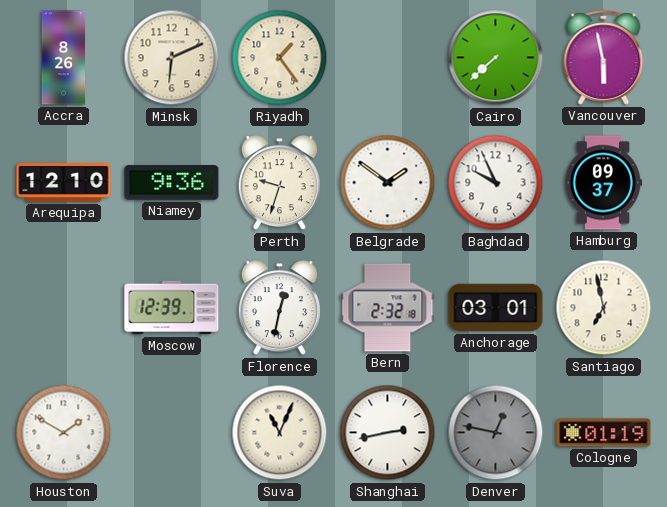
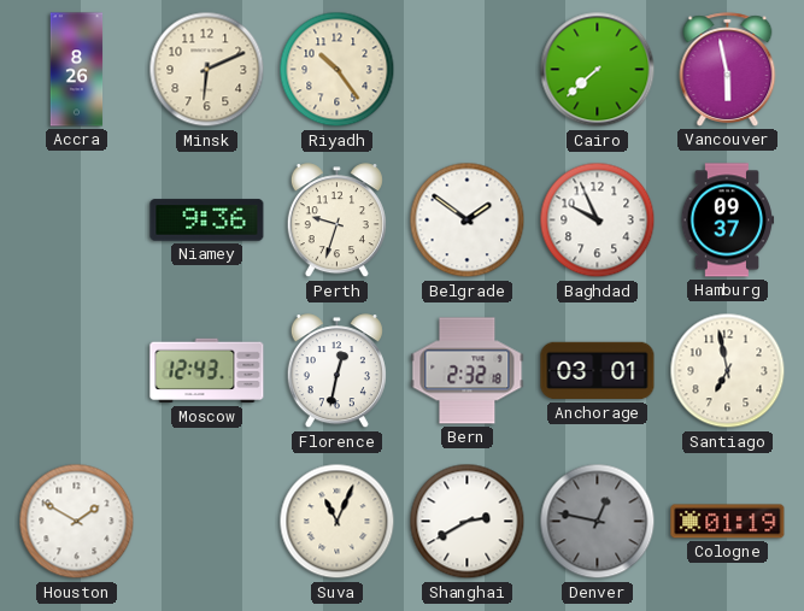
Riyadh: 1:24 -> 10:24 (338, 70)
Arequipa: 12:10 -> none (64, 183)
Moscow: 12:39 -> 12:43 (207, 371)
Shanghai: 2:43 -> 2:40 (468, 522)
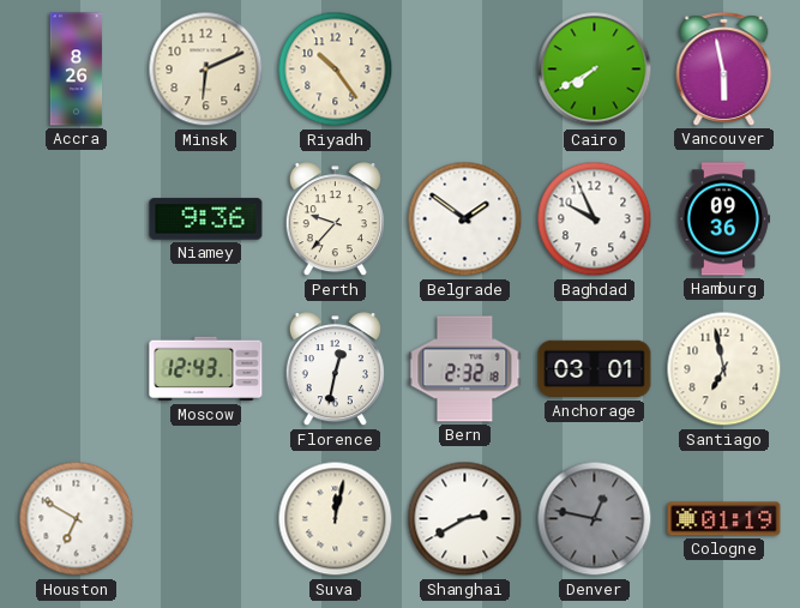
Cairo: 7:38 -> 7:40 (595, 70)
Perth: 9:33 -> 9:37 (335, 219)
Hamburg: 09:37 -> 09:36 (724, 219)
Houston: 1:50 -> 6:50 (77, 519)
Suva: 11:04 -> 12:02 (336, 519)
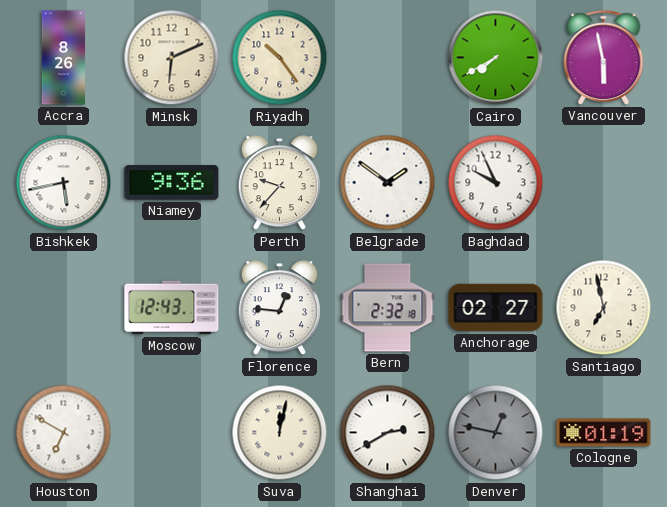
Bishkek: none -> 5:43 (64, 183)
Hamburg: 09:36 -> none (724, 219)
Florence: 12:32 -> 12:46 (279, 308)
Anchorage: 03:01 -> 02:27 (496, 308)
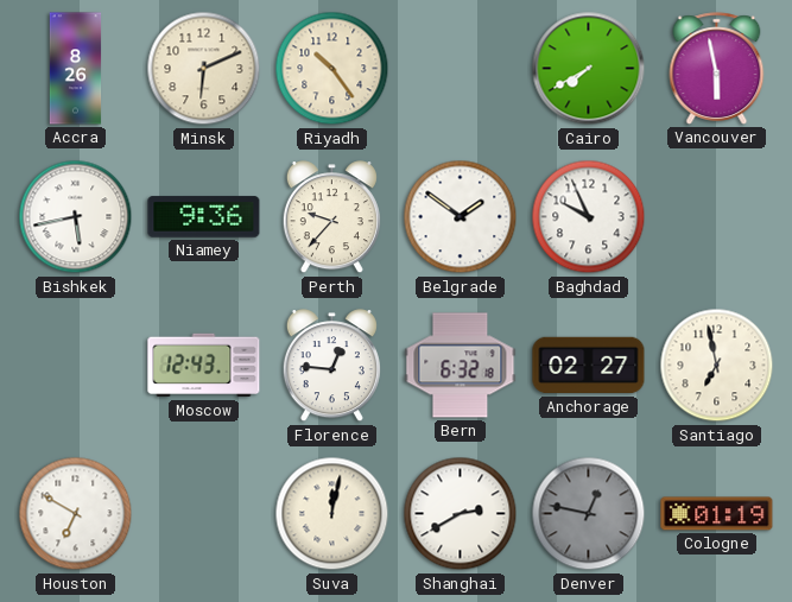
Bern: 2:32 -> 6:32 (461, 366)
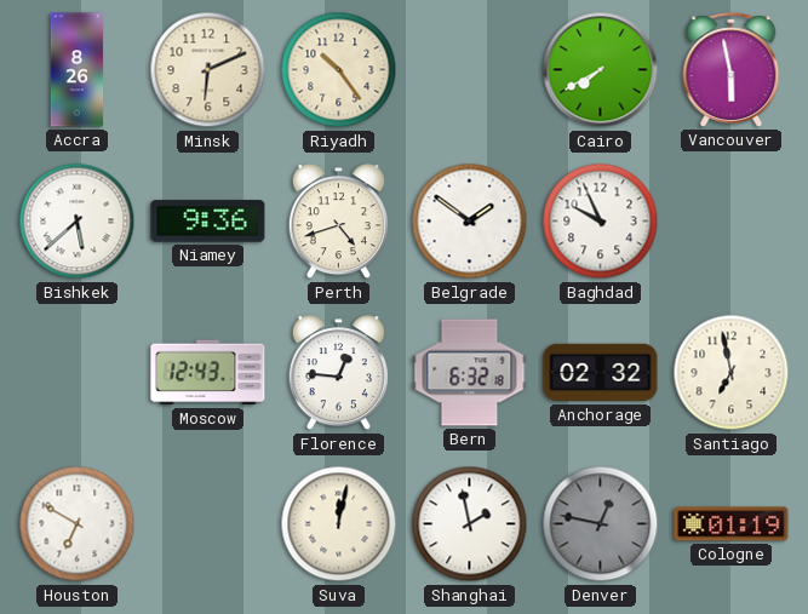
Bishkek: 5:43 -> 5:38 (78, 222)
Perth: 9:37 -> 4:42 (338, 222)
Anchorage: 02:27 -> 02:32 (601, 373)
Shanghai: 2:40 -> 1:58 (470, 524)
